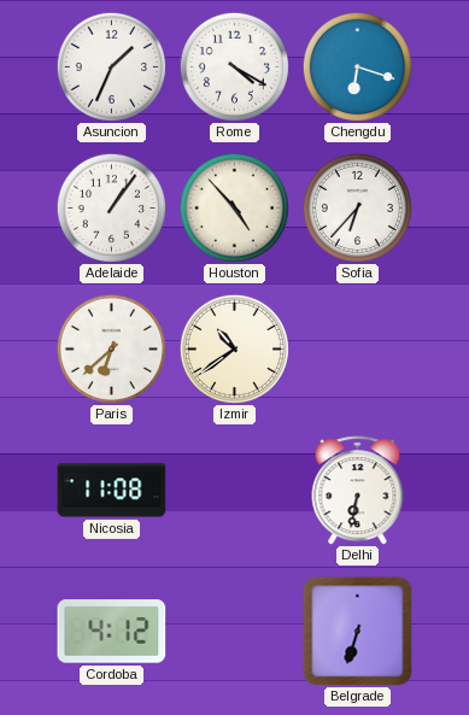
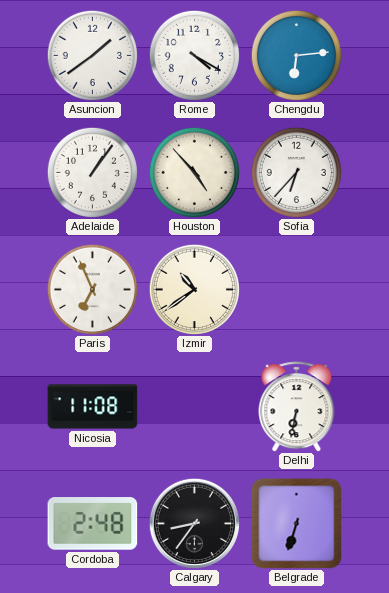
Asuncion: 1:34 -> 1:39 (92, 55)
Chengdu: 6:18 -> 6:14 (296, 55)
Paris: 6:38 -> 6:56 (92, 289)
Cordoba: 4:12 -> 2:48 (93, 524)
Calgary: none -> 8:36 (194, 523)
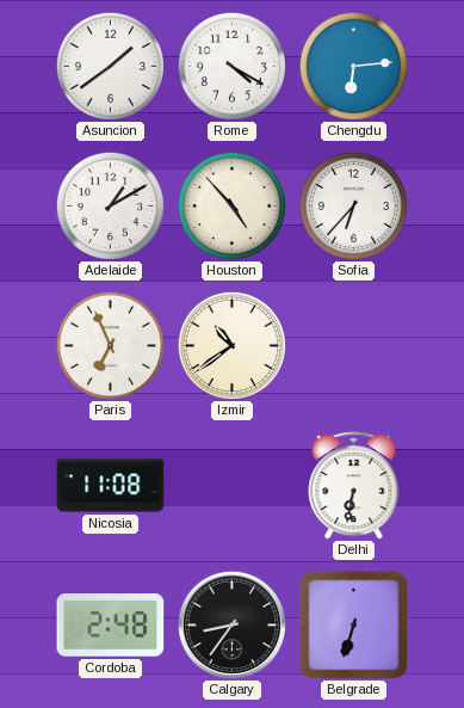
Adelaide: 1:06 -> 1:10 (110, 205)
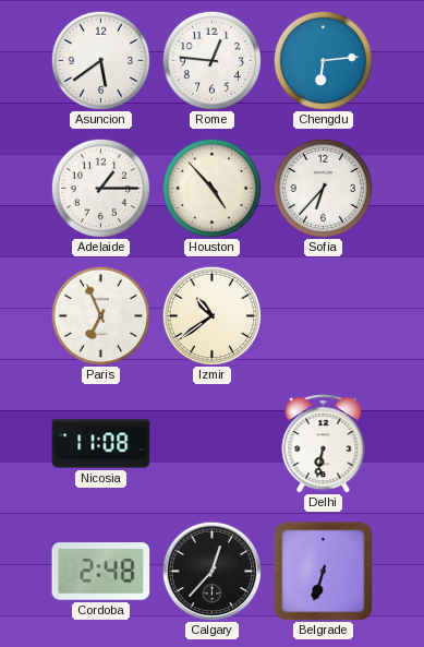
Asuncion: 1:39 -> 5:39 (100, 60)
Rome: 4:20 -> 12:46 (211, 60)
Adelaide: 1:10 -> 1:15 (100, 188)
Calgary: 8:36 -> 12:37 (211, 571)
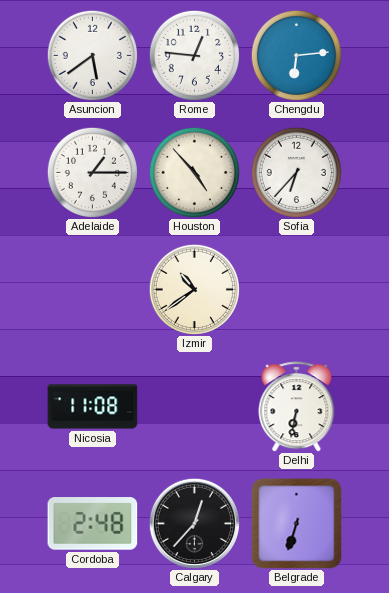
Paris: 6:56 -> none (100, 315)
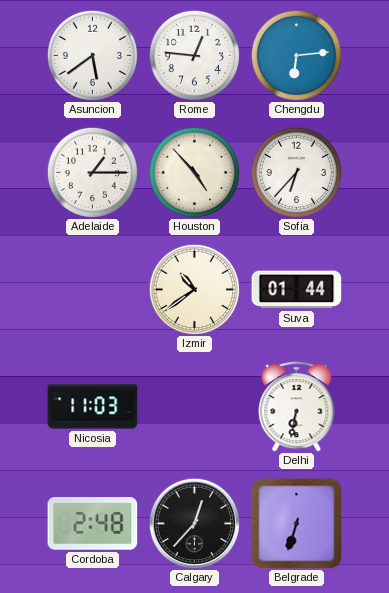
Suva: none -> 01:44 (297, 290)
Nicosia: 11:08 -> 11:03 (93, 407)
